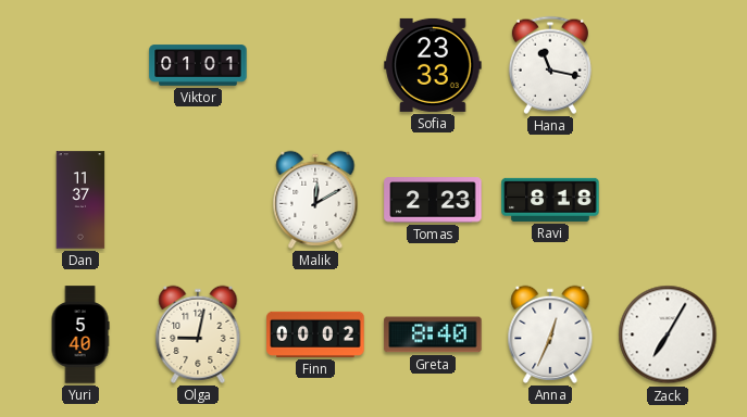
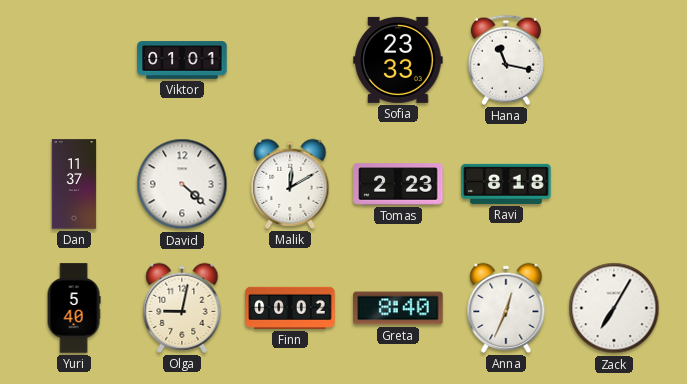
David: none -> 4:22 (182, 184)
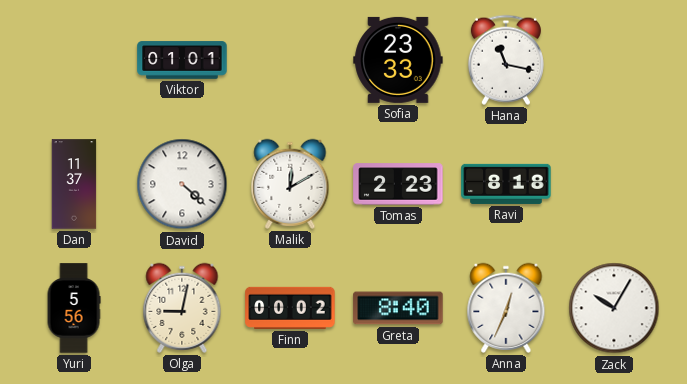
Yuri: 5:40 -> 5:56 (74, 308)
Zack: 7:05 -> 10:05 (614, 308)
